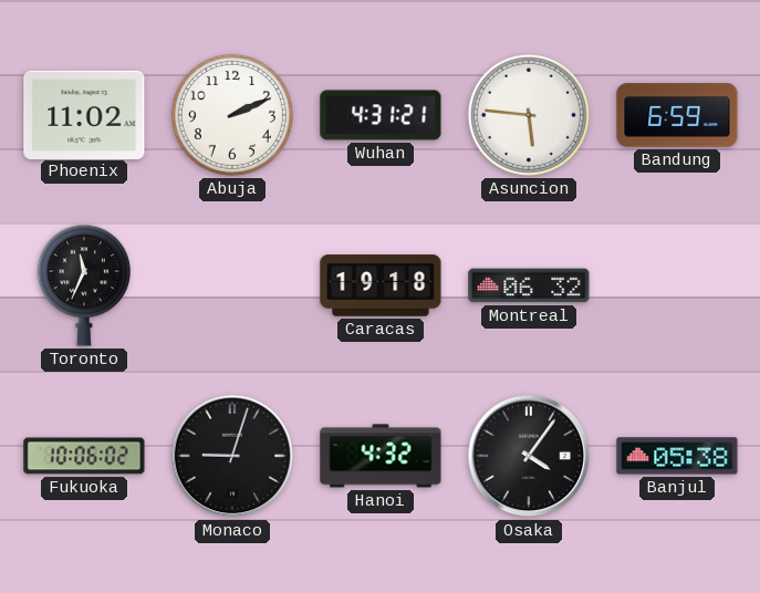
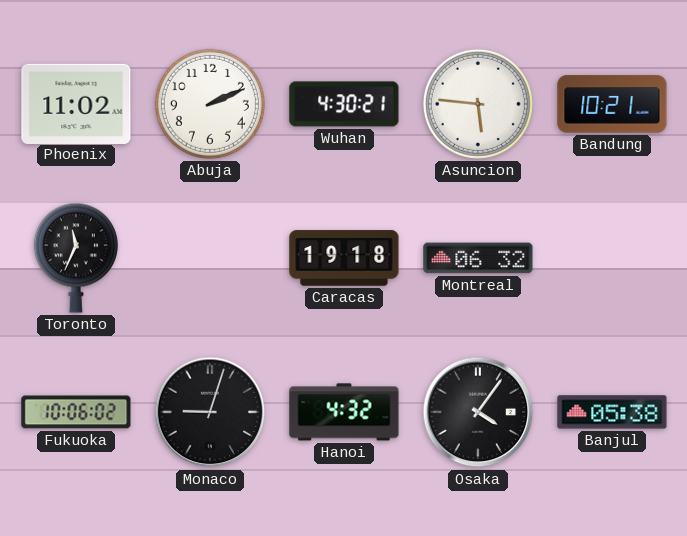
Wuhan: 4:31 -> 4:30 (344, 104)
Bandung: 6:59 -> 10:21 (612, 104)
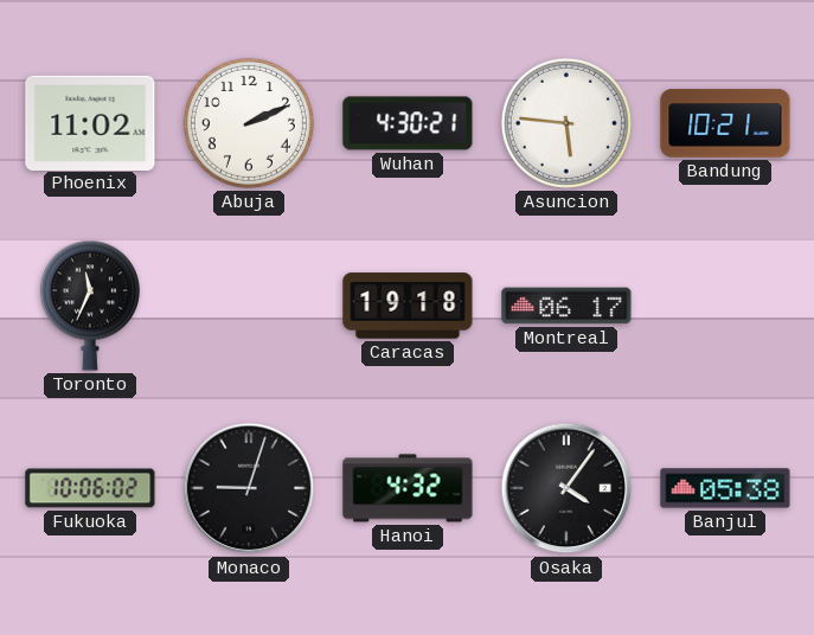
Montreal: 06:32 -> 06:17 (566, 306)
